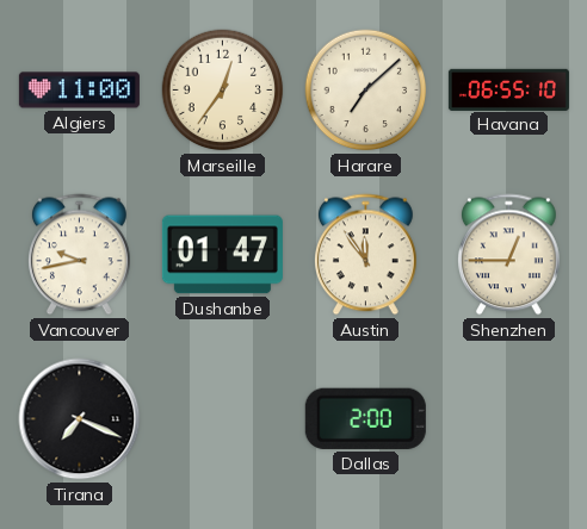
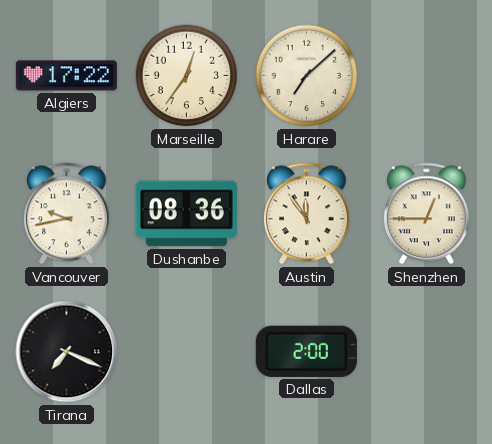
Algiers: 11:00 -> 17:22 (66, 76)
Havana: 06:55 -> none (508, 89)
Dushanbe: 01:47 -> 08:36 (186, 214)
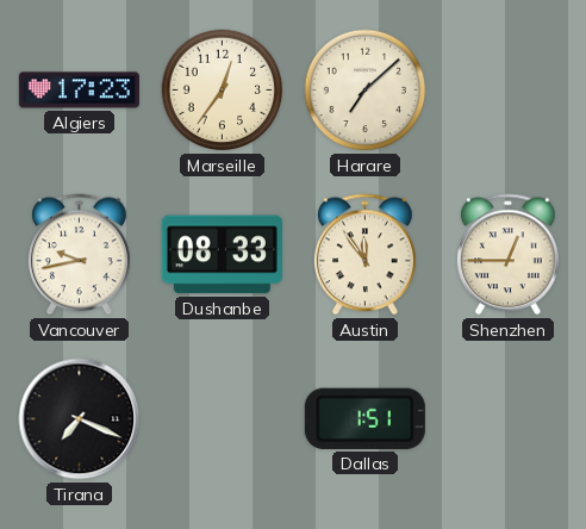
Algiers: 17:22 -> 17:23 (79, 91)
Dushanbe: 08:36 -> 08:33 (222, 255)
Dallas: 2:00 -> 1:51 (364, 418)
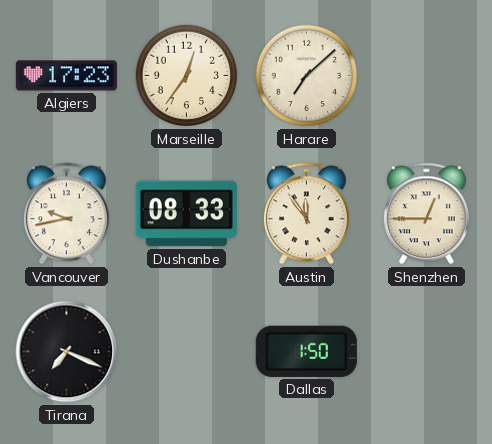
Dallas: 1:51 -> 1:50 (306, 351)
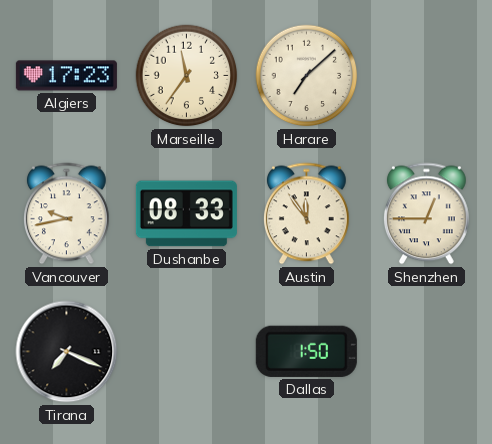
Marseille: 12:36 -> 11:36 (187, 76)
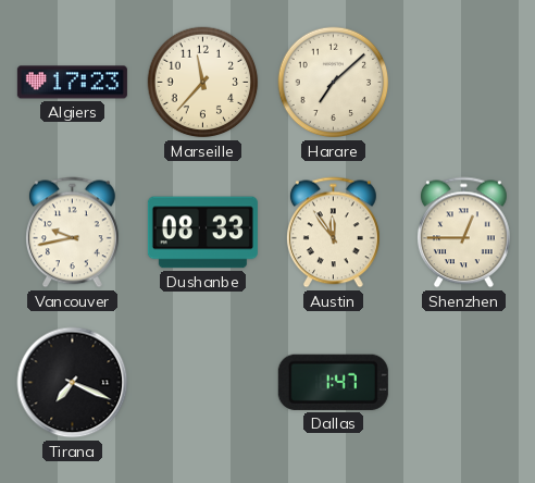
Marseille: 11:36 -> 11:37 (203, 83)
Dallas: 1:50 -> 1:47 (333, 382)
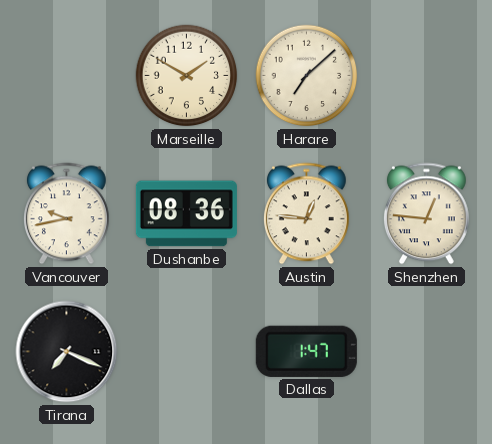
Algiers: 17:23 -> none (72, 83)
Marseille: 11:37 -> 1:50 (187, 76)
Dushanbe: 08:33 -> 08:36 (186, 214)
Austin: 11:54 -> 12:46 (306, 214)
Shenzhen: 12:45 -> 12:46 (426, 214)
